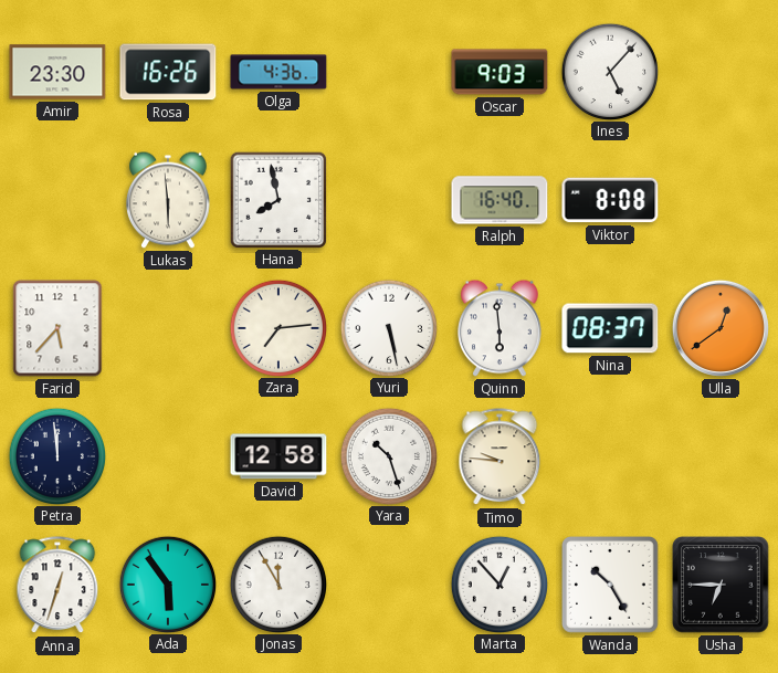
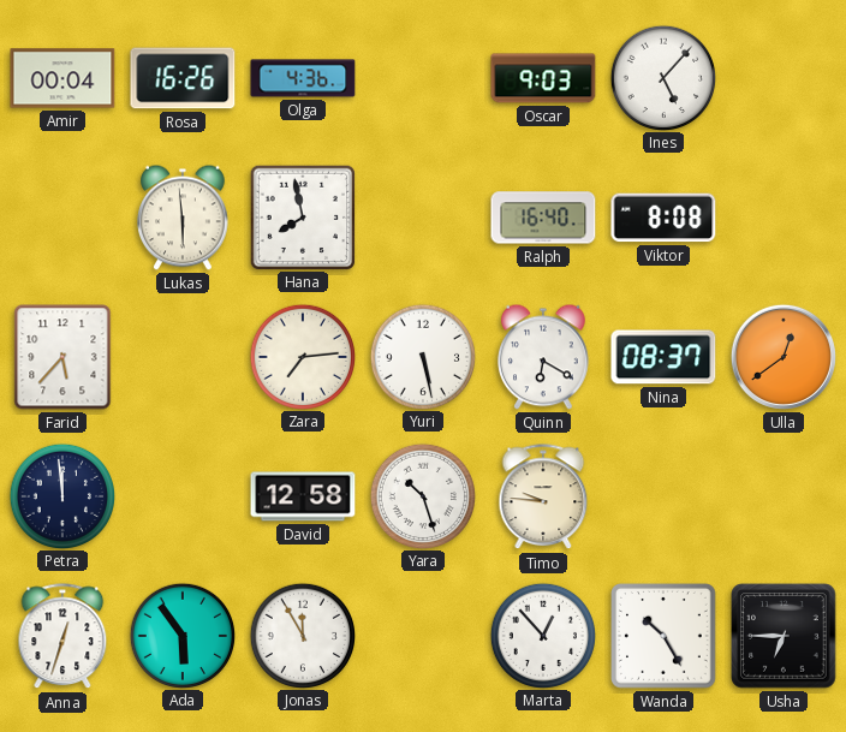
Amir: 23:30 -> 00:04 (62, 78)
Quinn: 5:59 -> 6:20 (544, 357)
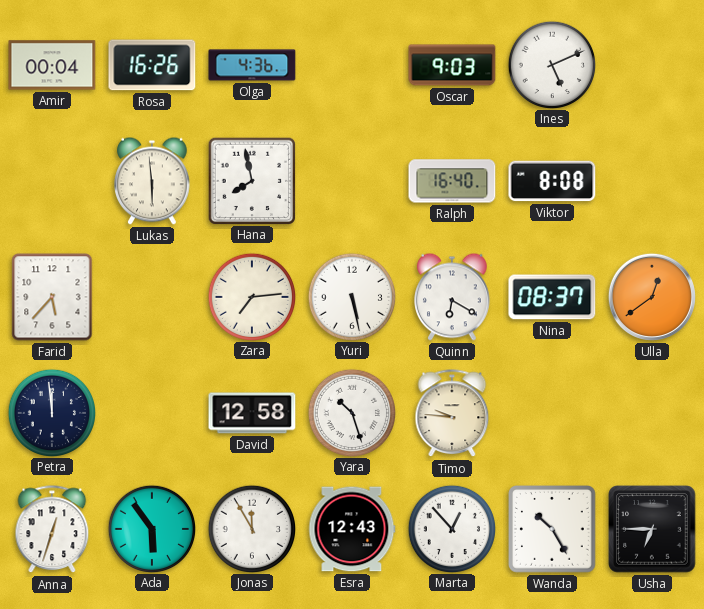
Ines: 5:07 -> 5:11 (551, 64)
Esra: none -> 12:43 (352, 529)
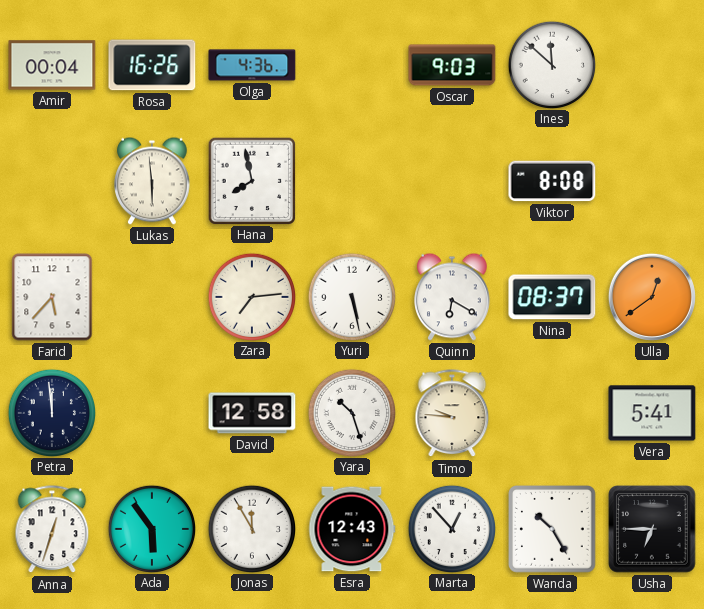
Ines: 5:11 -> 11:52 (551, 64)
Ralph: 16:40 -> none (452, 181)
Vera: none -> 5:41 (652, 413)
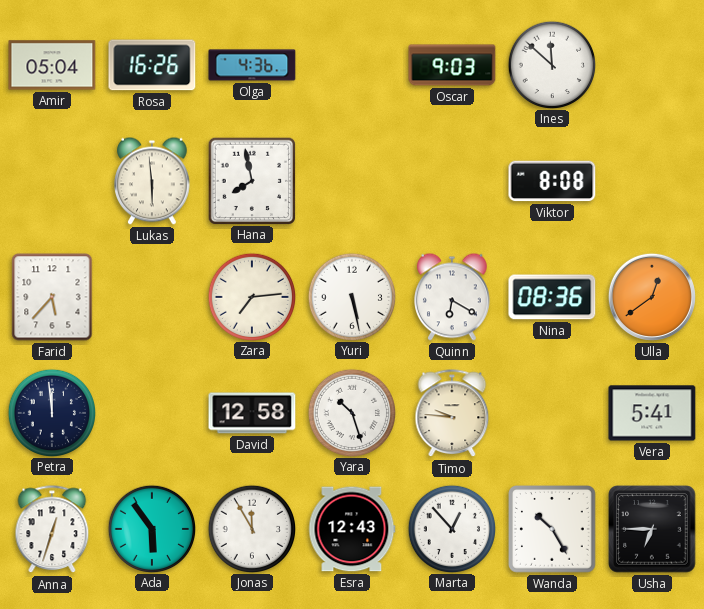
Amir: 00:04 -> 05:04 (52, 65)
Nina: 08:37 -> 08:36 (552, 297)
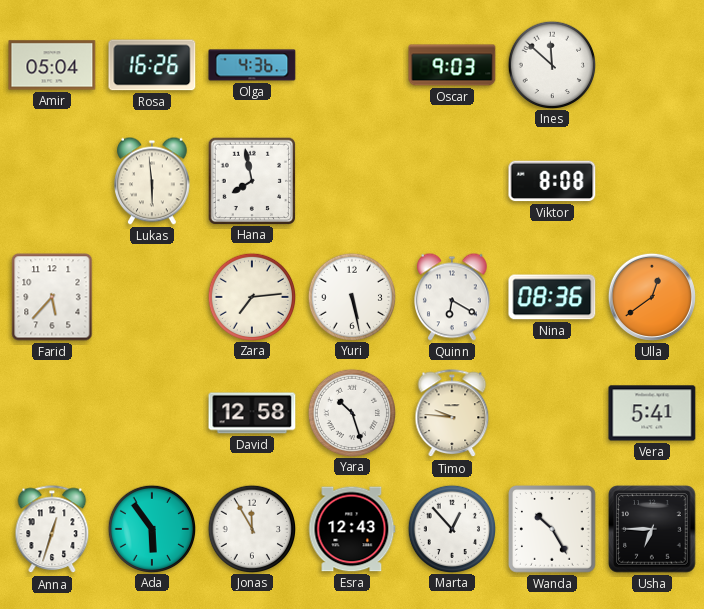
Petra: 11:59 -> none (51, 412)
